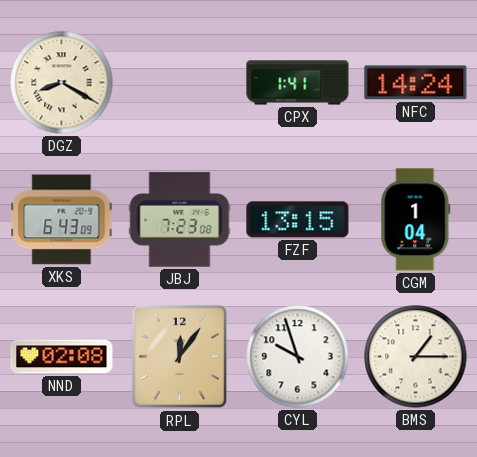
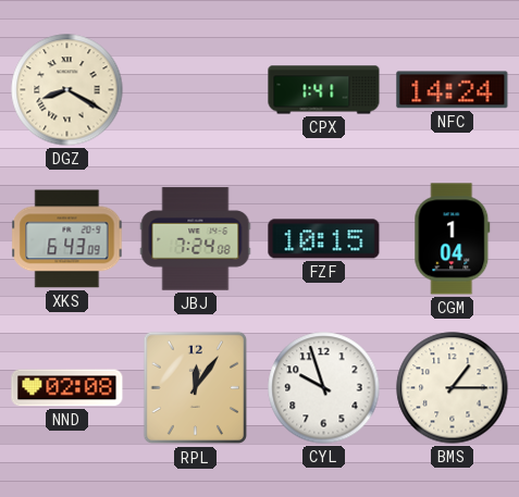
JBJ: 7:23 -> 7:24 (196, 239)
FZF: 13:15 -> 10:15 (324, 239)
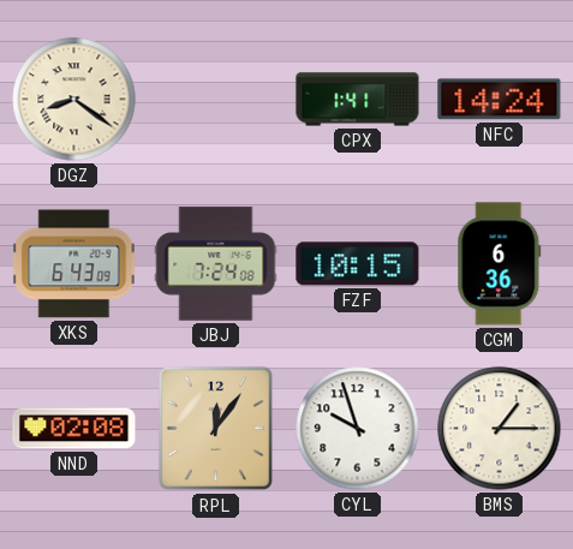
DGZ: 8:20 -> 8:21 (74, 100)
CGM: 1:04 -> 6:36 (500, 264)
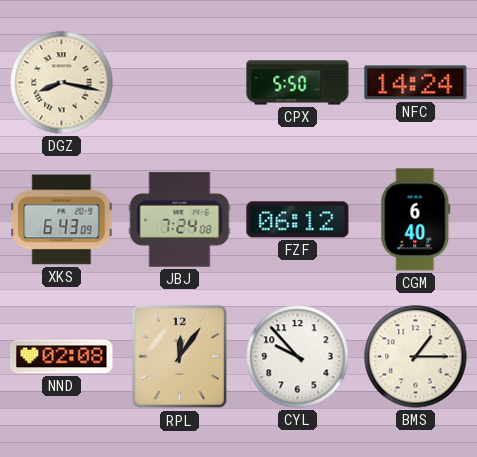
DGZ: 8:21 -> 8:17 (62, 83)
CPX: 1:41 -> 5:50 (298, 83)
FZF: 10:15 -> 06:12 (298, 220)
CGM: 6:36 -> 6:40 (416, 220)
CYL: 9:57 -> 9:53 (298, 357)
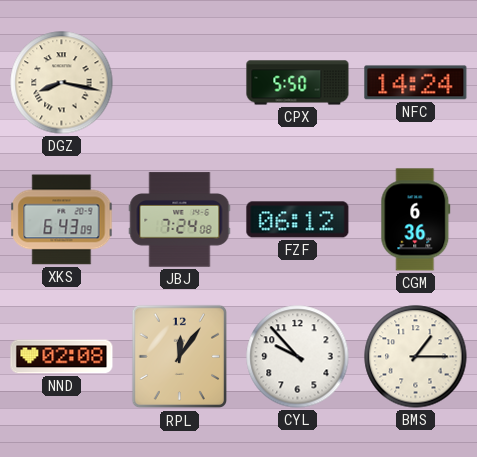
CGM: 6:40 -> 6:36 (416, 220)
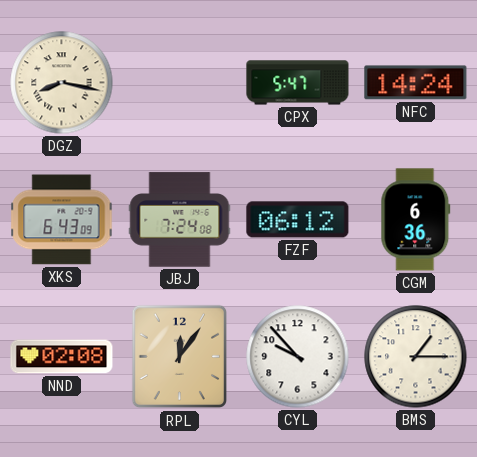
CPX: 5:50 -> 5:47 (298, 83)
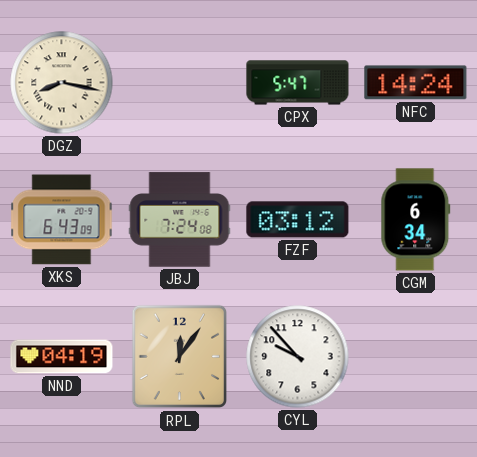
FZF: 06:12 -> 03:12 (298, 220)
CGM: 6:36 -> 6:34 (416, 220)
NND: 02:08 -> 04:19 (62, 357)
BMS: 1:15 -> none (416, 357)
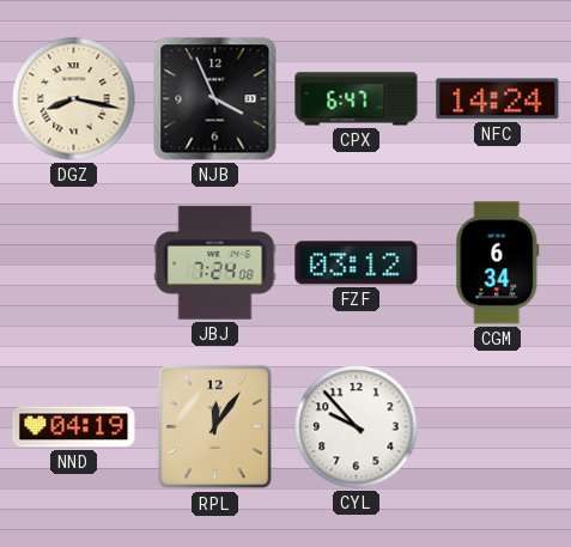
NJB: none -> 3:56 (215, 99)
CPX: 5:47 -> 6:47 (357, 99)
XKS: 6:43 -> none (62, 220)
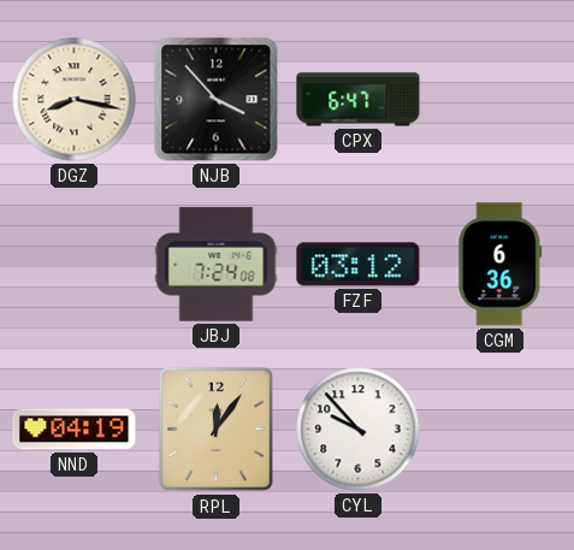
NJB: 3:56 -> 3:53 (217, 100)
NFC: 14:24 -> none (498, 99)
CGM: 6:34 -> 6:36 (501, 265)
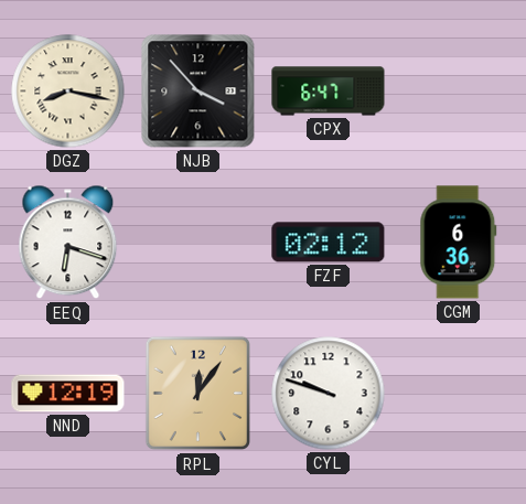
EEQ: none -> 6:18 (68, 243)
JBJ: 7:24 -> none (217, 265)
FZF: 03:12 -> 02:12 (329, 243)
NND: 04:19 -> 12:19 (68, 394)
CYL: 9:53 -> 9:48 (329, 394)
